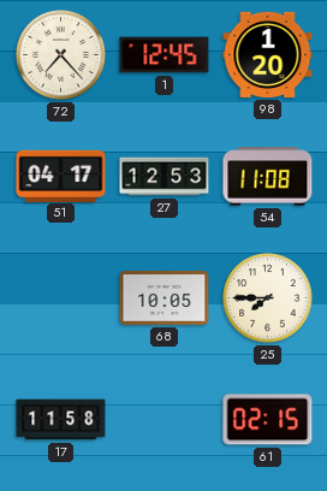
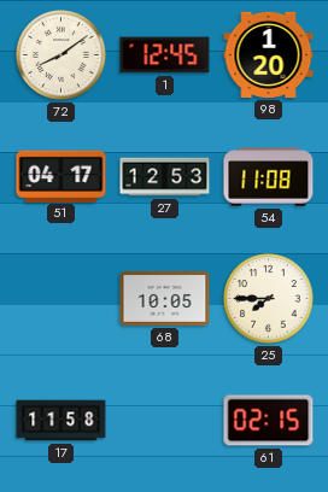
72: 7:23 -> 8:09 (61, 55)
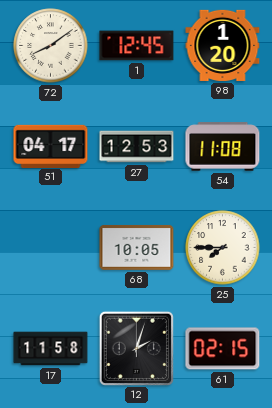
12: none -> 2:03 (136, 348)
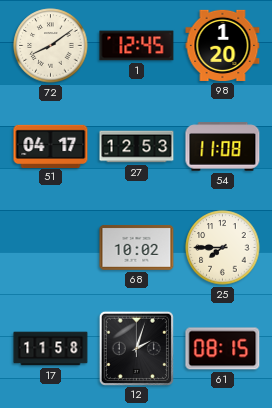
68: 10:05 -> 10:02 (137, 247)
61: 02:15 -> 08:15 (223, 349)
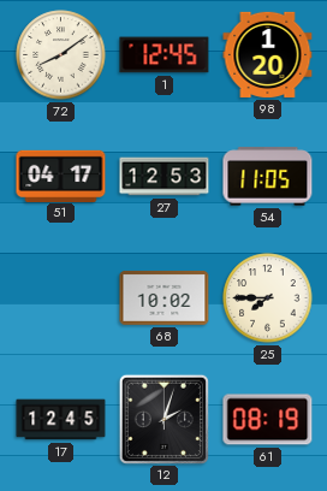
54: 11:08 -> 11:05 (268, 177)
17: 11:58 -> 12:45 (61, 420)
61: 08:15 -> 08:19 (268, 420)
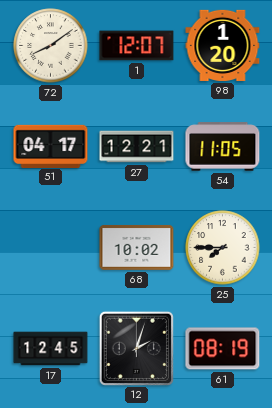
1: 12:45 -> 12:07 (137, 46)
27: 12:53 -> 12:21 (137, 147)
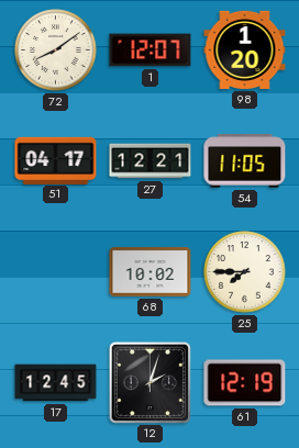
61: 08:19 -> 12:19 (245, 383)
